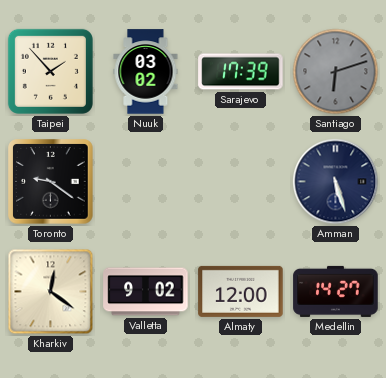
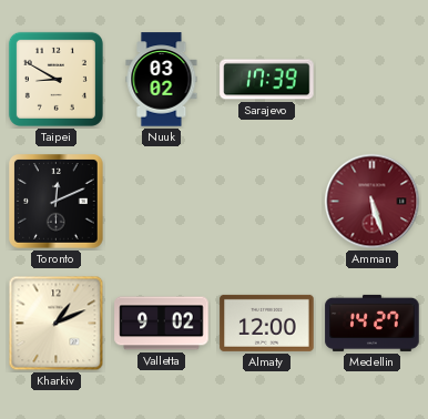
Taipei: 1:53 -> 8:50 (55, 79)
Santiago: 6:12 -> none (336, 72)
Toronto: 9:21 -> 12:11 (57, 202)
Amman dial: navy -> burgundy (373, 202)
Kharkiv: 12:21 -> 1:11 (57, 324)
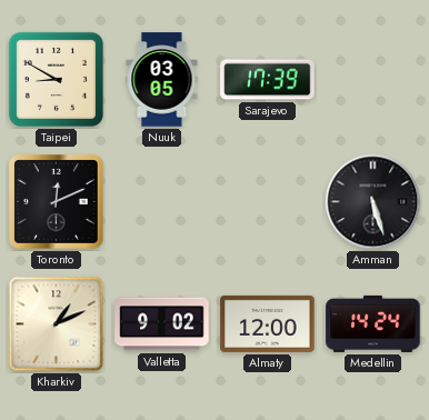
Nuuk: 03:02 -> 03:05 (162, 80)
Amman dial: burgundy -> black (373, 202)
Medellin: 14:27 -> 14:24 (373, 323)
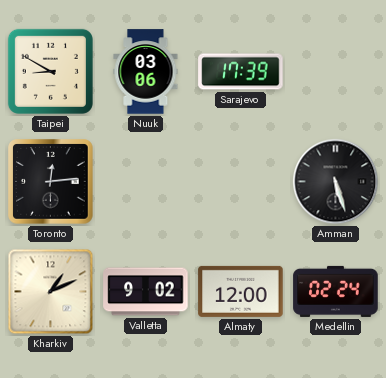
Nuuk: 03:05 -> 03:06 (146, 72)
Toronto: 12:11 -> 12:14 (51, 182)
Medellin: 14:24 -> 02:24 (336, 291)
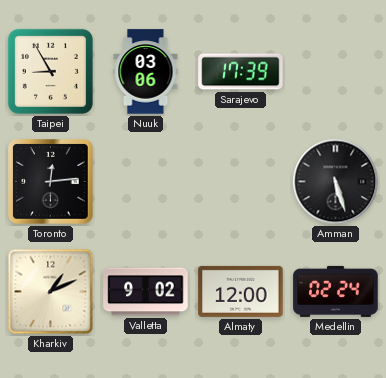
Taipei: 8:50 -> 8:55 (50, 71)
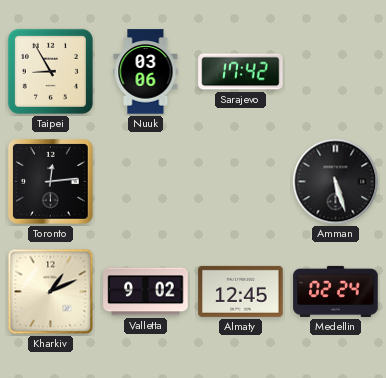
Sarajevo: 17:39 -> 17:42 (241, 72)
Almaty: 12:00 -> 12:45 (241, 291)
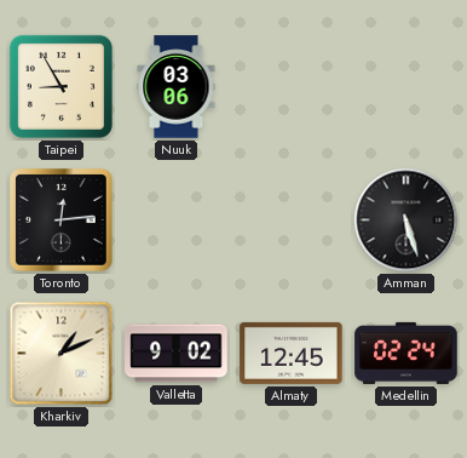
Sarajevo: 17:42 -> none (241, 72)
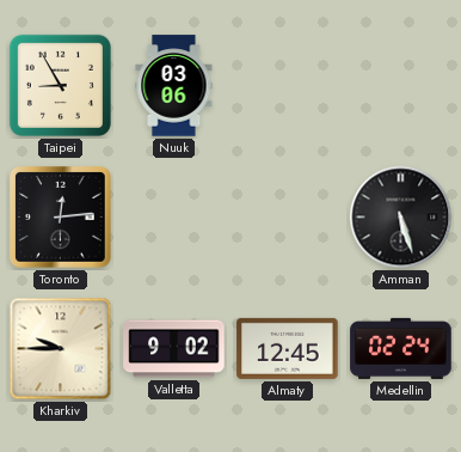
Kharkiv: 1:11 -> 9:45 (61, 349)
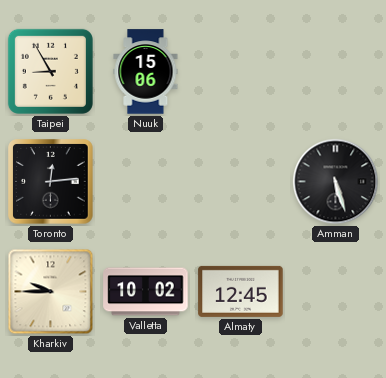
Nuuk: 03:06 -> 15:06 (146, 72)
Valletta: 9:02 -> 10:02 (146, 292)
Medellin: 02:24 -> none (401, 348)
